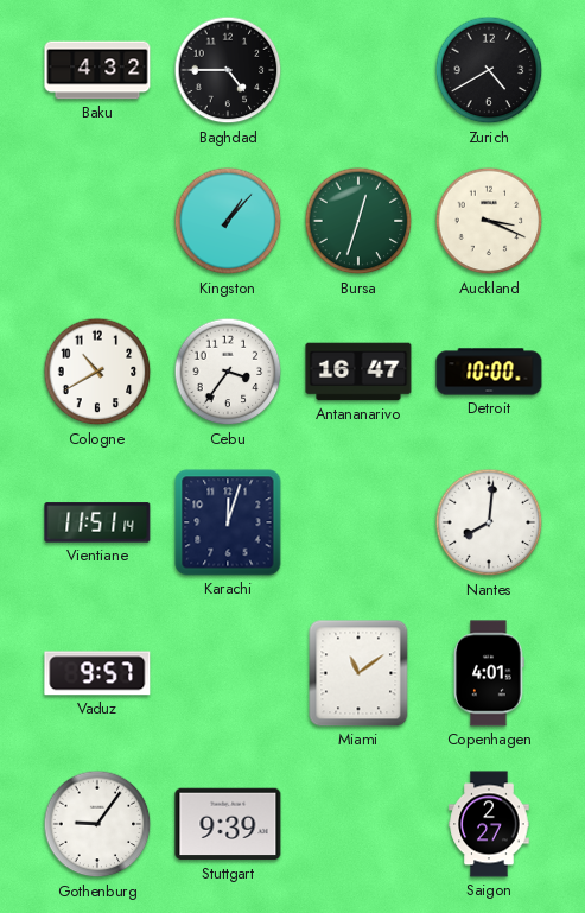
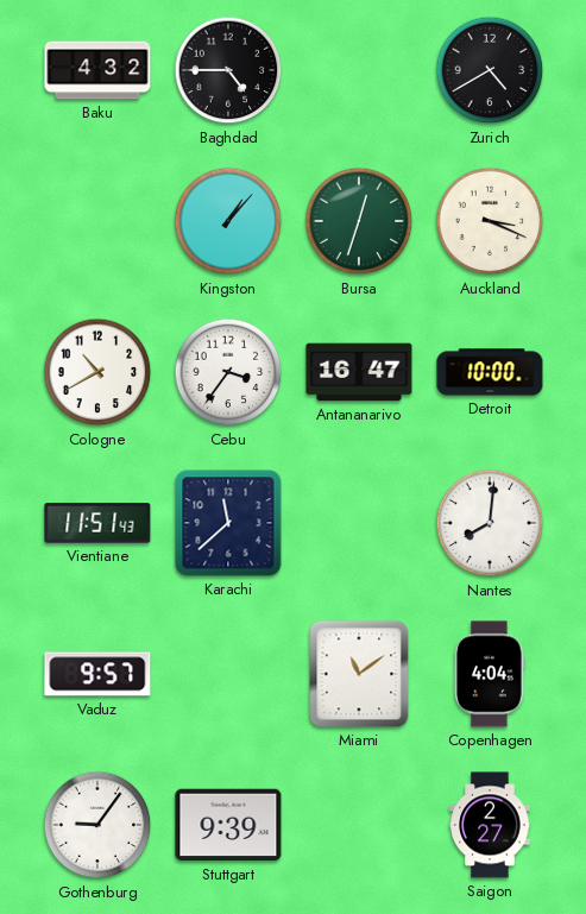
Vientiane: 11:51:14 -> 11:51:43 (97, 523)
Karachi: 12:03 -> 11:38 (228, 523)
Copenhagen: 4:01 -> 4:04 (490, 674)
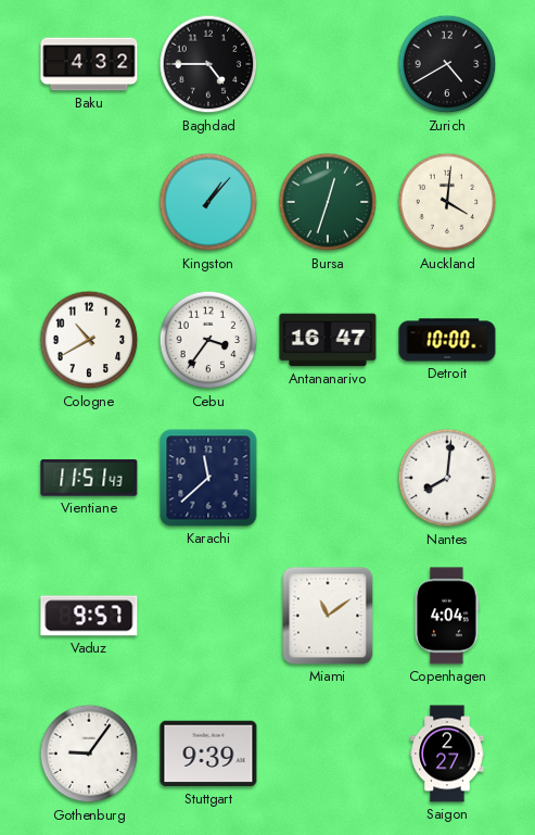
Auckland: 3:19 -> 4:01 (447, 202)
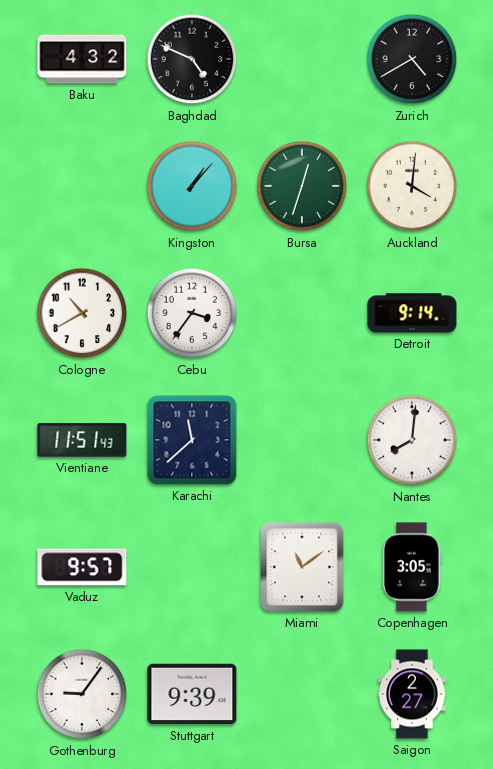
Baghdad: 4:45 -> 4:49 (192, 59)
Antananarivo: 16:47 -> none (328, 340)
Detroit: 10:00 -> 9:14 (412, 313)
Copenhagen: 4:04 -> 3:05 (412, 567)
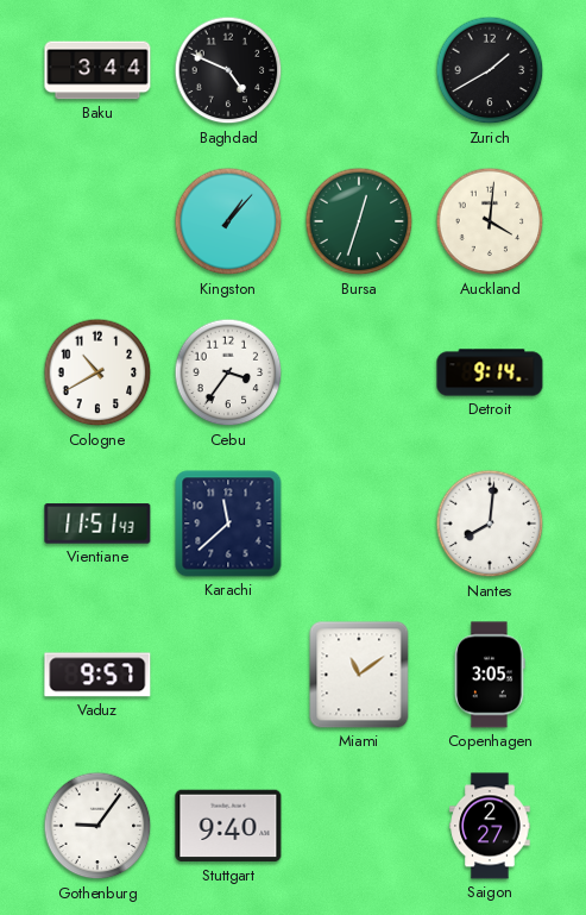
Baku: 4:32 -> 3:44 (97, 70)
Zurich: 4:40 -> 1:40 (490, 70)
Stuttgart: 9:39 -> 9:40 (228, 826)
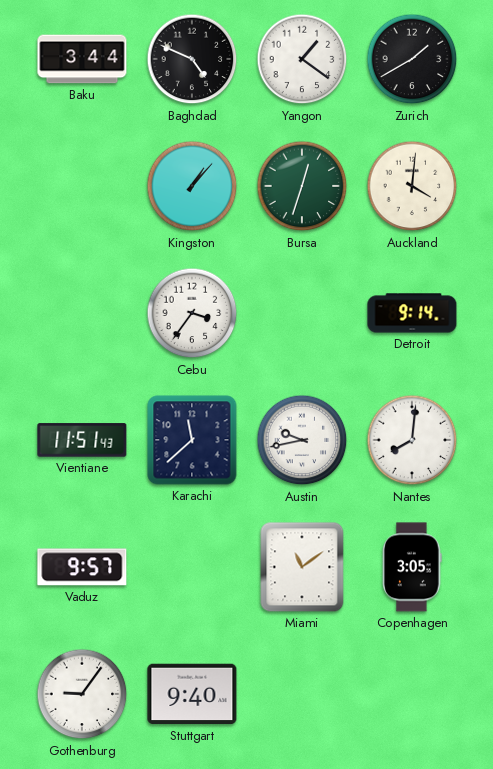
Yangon: none -> 1:21 (302, 59)
Cologne: 10:40 -> none (97, 372)
Austin: none -> 9:43 (302, 440)
Saigon: 2:27 -> none (490, 826)
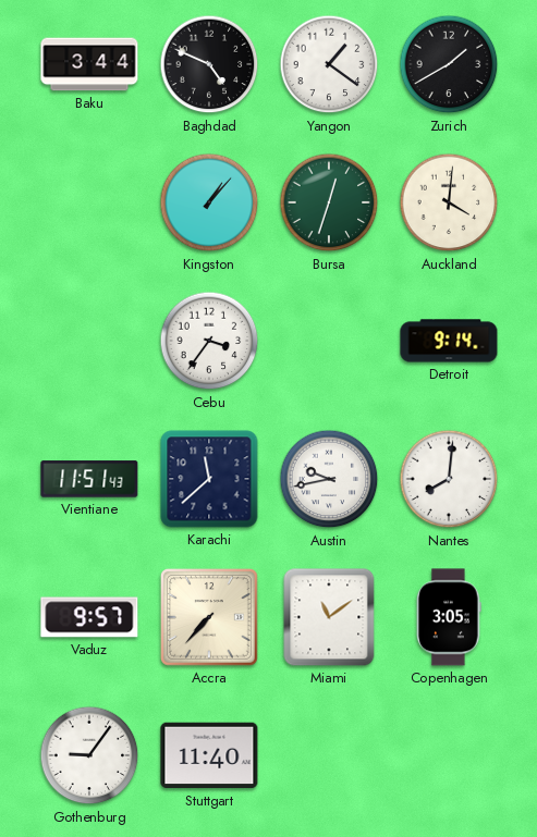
Accra: none -> 7:37 (209, 617)
Stuttgart: 9:40 -> 11:40 (209, 755)
